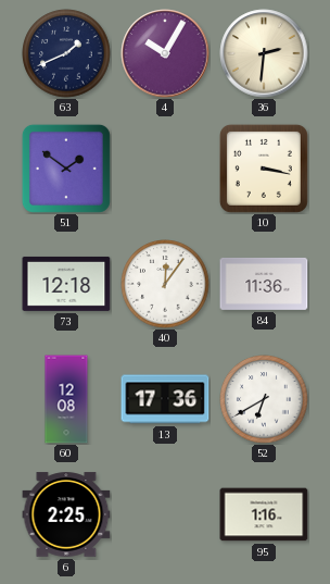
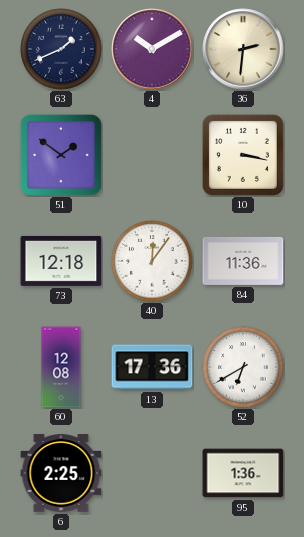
4: 10:05 -> 10:10 (152, 49)
95: 1:16 -> 1:36 (243, 473)
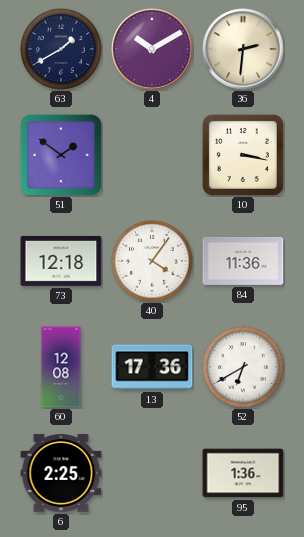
63: 1:41 -> 1:40 (61, 49)
40: 12:06 -> 4:06 (152, 261)
